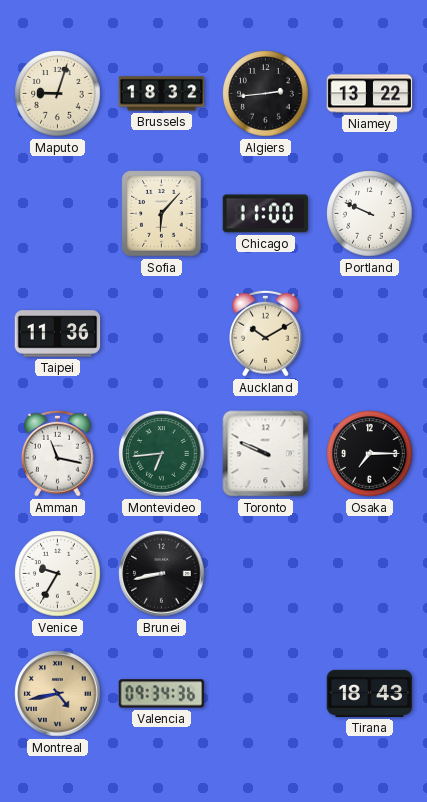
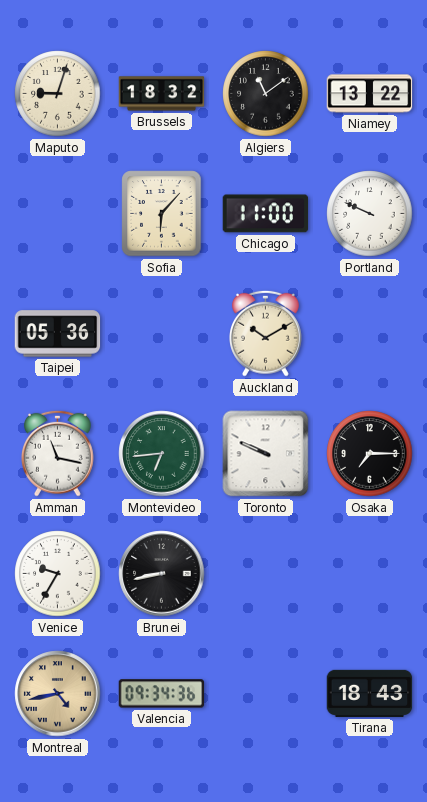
Algiers: 2:44 -> 11:09 (266, 94)
Taipei: 11:36 -> 05:36 (58, 334)
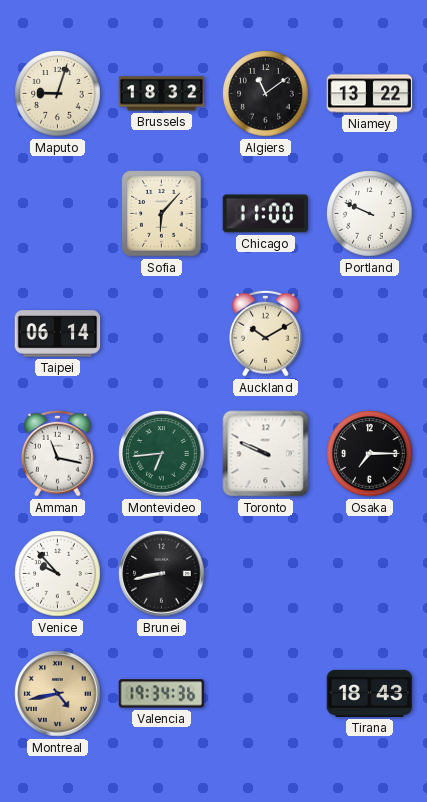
Taipei: 05:36 -> 06:14 (58, 334)
Venice: 9:35 -> 9:53 (58, 574)
Valencia: 09:34 -> 19:34 (162, 694)
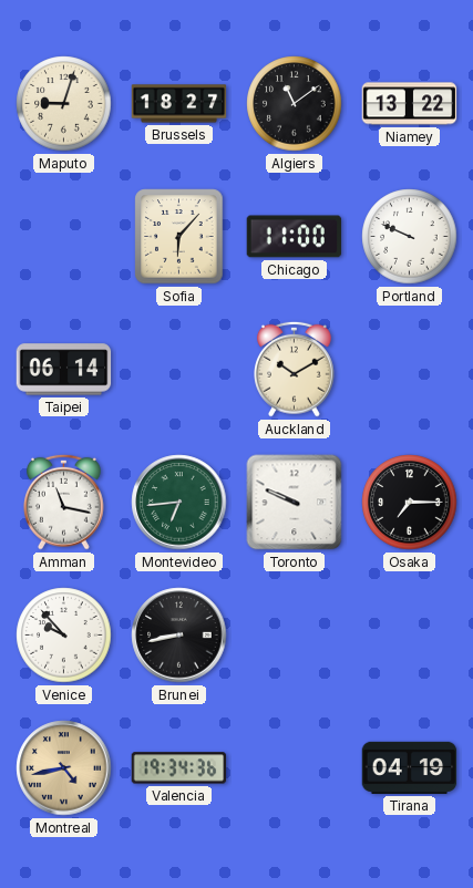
Brussels: 18:32 -> 18:27 (179, 104)
Tirana: 18:43 -> 04:19 (410, 767)
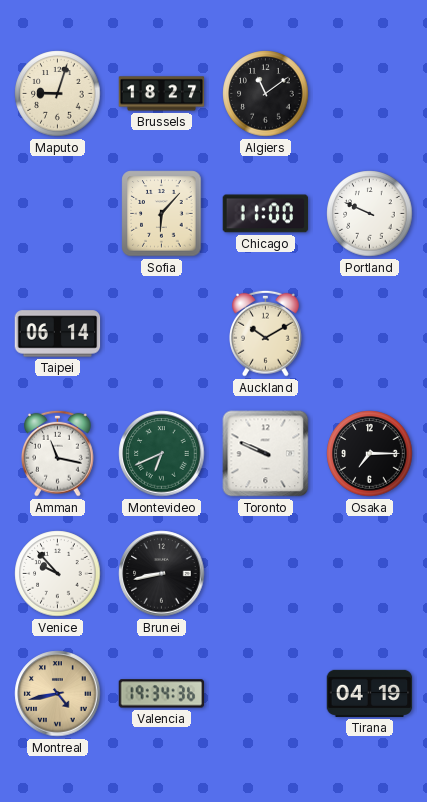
Niamey: 13:22 -> none (410, 104)
Montevideo: 6:44 -> 6:41 (162, 454)
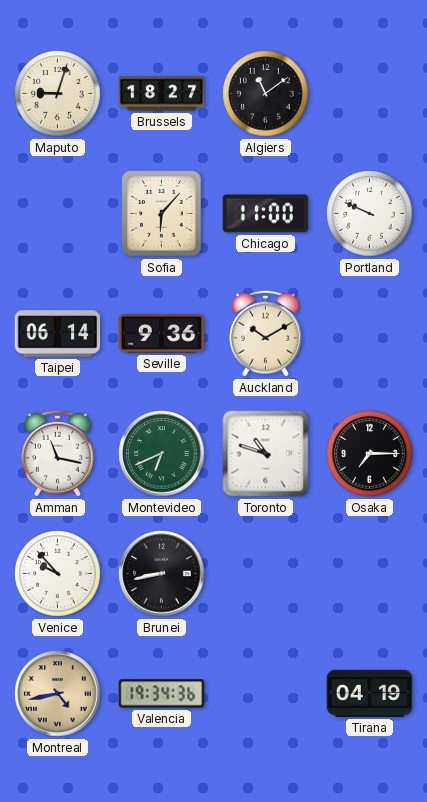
Seville: none -> 9:36 (162, 334)
Toronto: 9:49 -> 10:48 (266, 454)
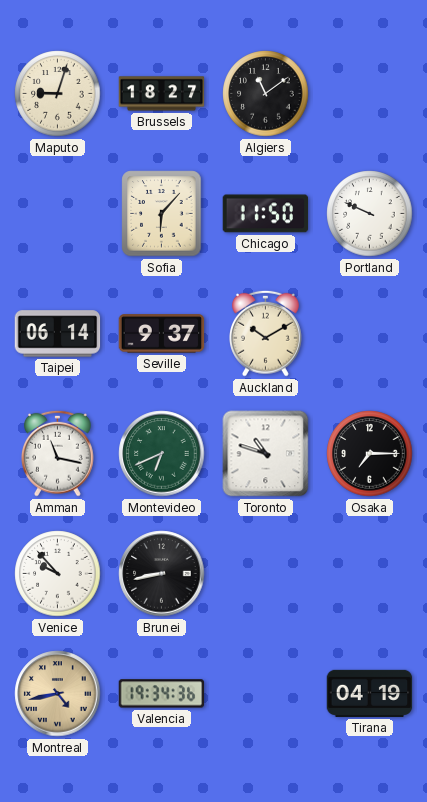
Chicago: 11:00 -> 11:50 (266, 214)
Seville: 9:36 -> 9:37 (162, 334)
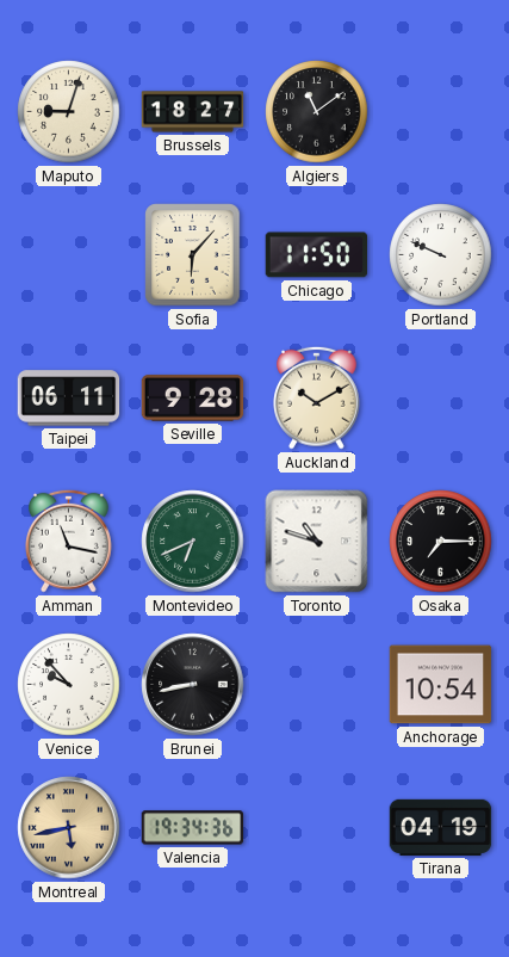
Taipei: 06:14 -> 06:11 (69, 399)
Seville: 9:37 -> 9:28 (193, 399)
Anchorage: none -> 10:54 (441, 685)
Montreal: 4:43 -> 5:43 (69, 828)
